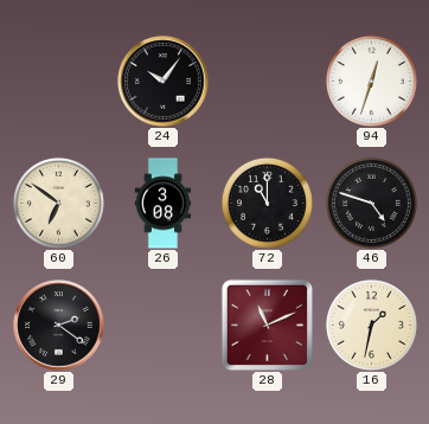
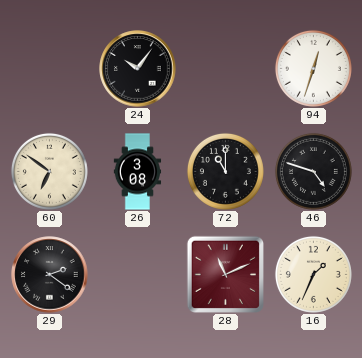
16: 1:32 -> 1:34 (313, 274)
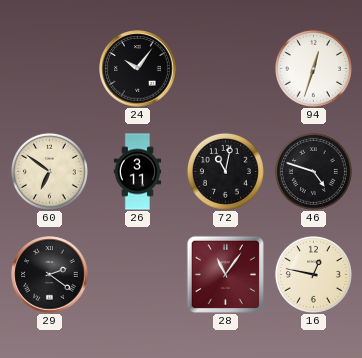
26: 3:08 -> 3:11 (138, 172)
72: 11:00 -> 11:02 (225, 171)
28: 11:11 -> 11:06 (225, 274)
16: 1:34 -> 12:47 (313, 274)
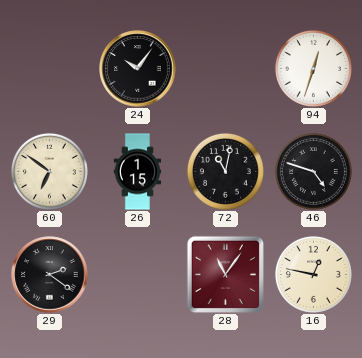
26: 3:11 -> 1:15 (138, 172)
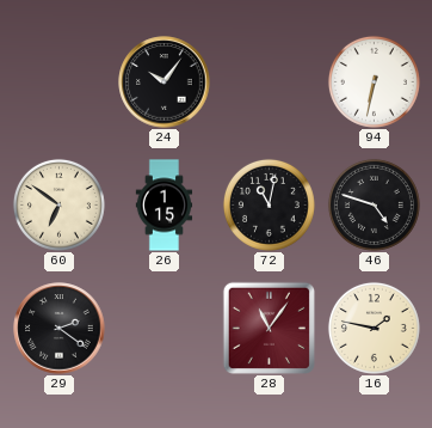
94: 12:33 -> 6:32 (374, 81)
16: 12:47 -> 1:47 (374, 328)
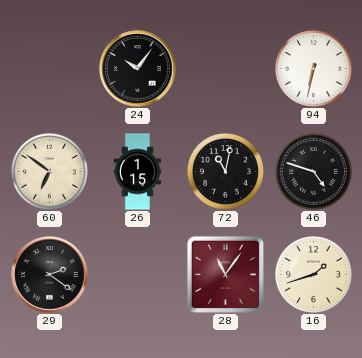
16: 1:47 -> 1:42 (313, 274)
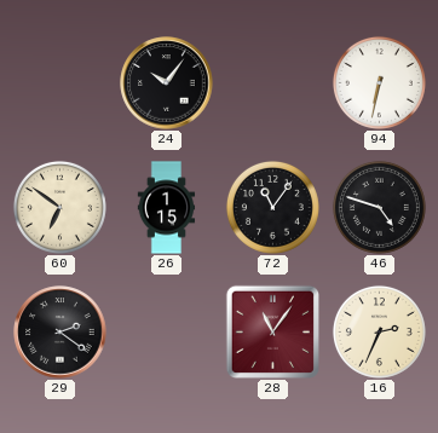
72: 11:02 -> 11:06 (272, 207)
16: 1:42 -> 2:34 (379, 331)
